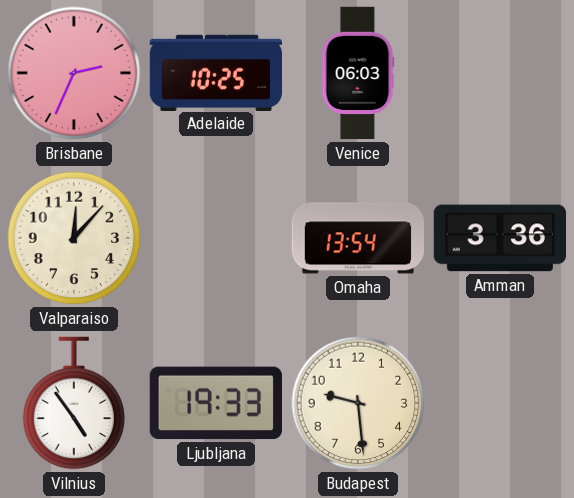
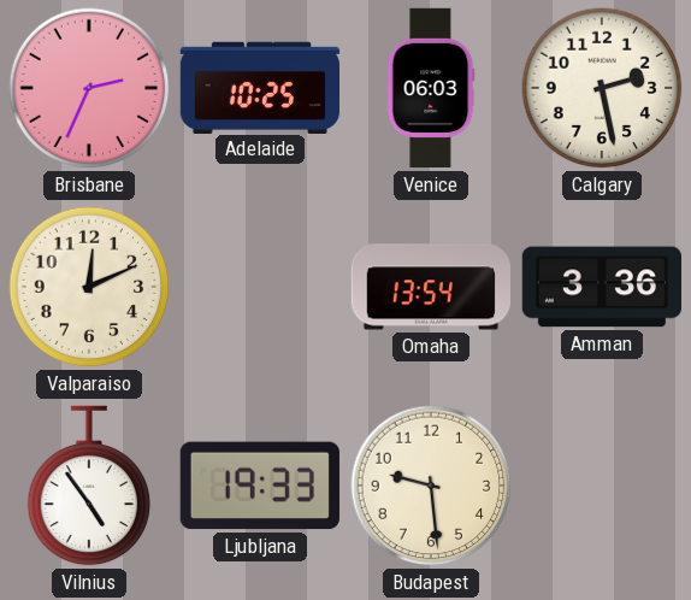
Calgary: none -> 2:28 (602, 88)
Valparaiso: 12:07 -> 12:11 (89, 287)
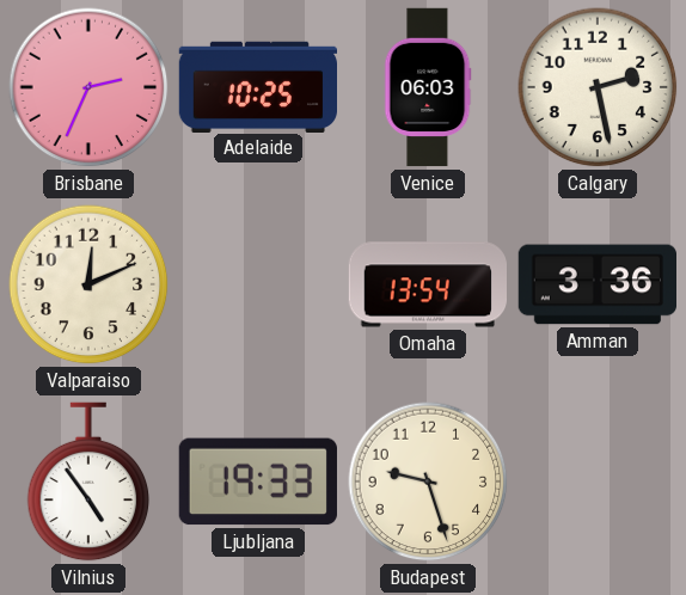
Budapest: 9:29 -> 9:27 (428, 481)
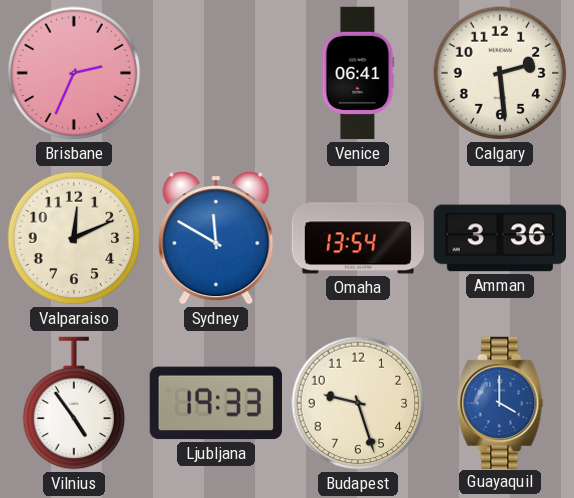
Adelaide: 10:25 -> none (257, 86)
Venice: 06:03 -> 06:41 (358, 73)
Calgary: 2:28 -> 2:29 (500, 73)
Sydney: none -> 11:50 (216, 238)
Guayaquil: none -> 4:00 (500, 402)
